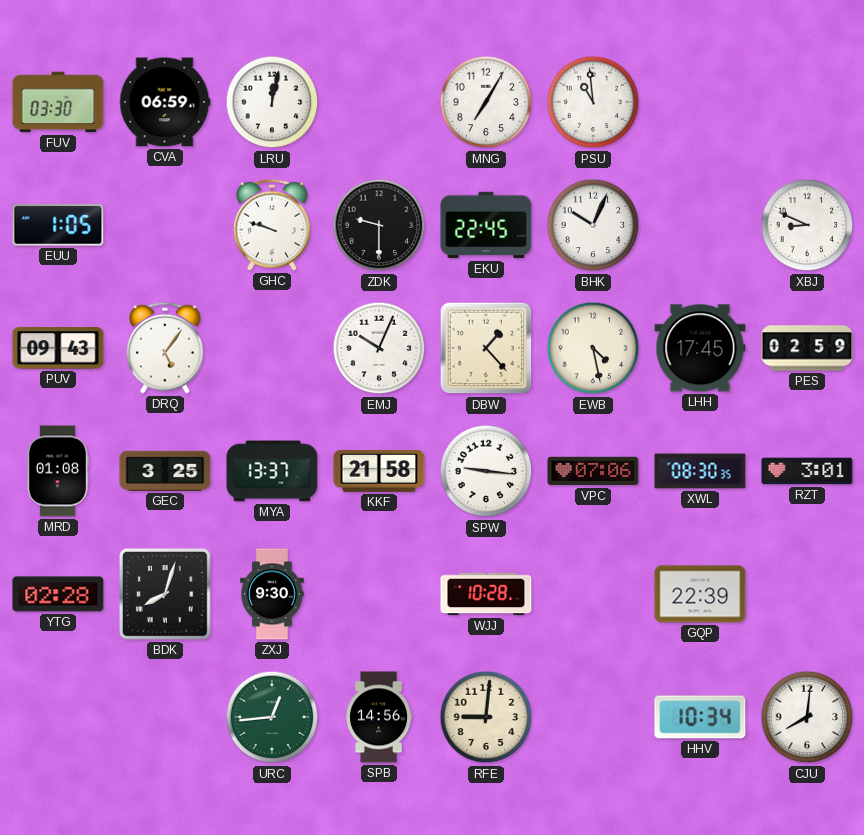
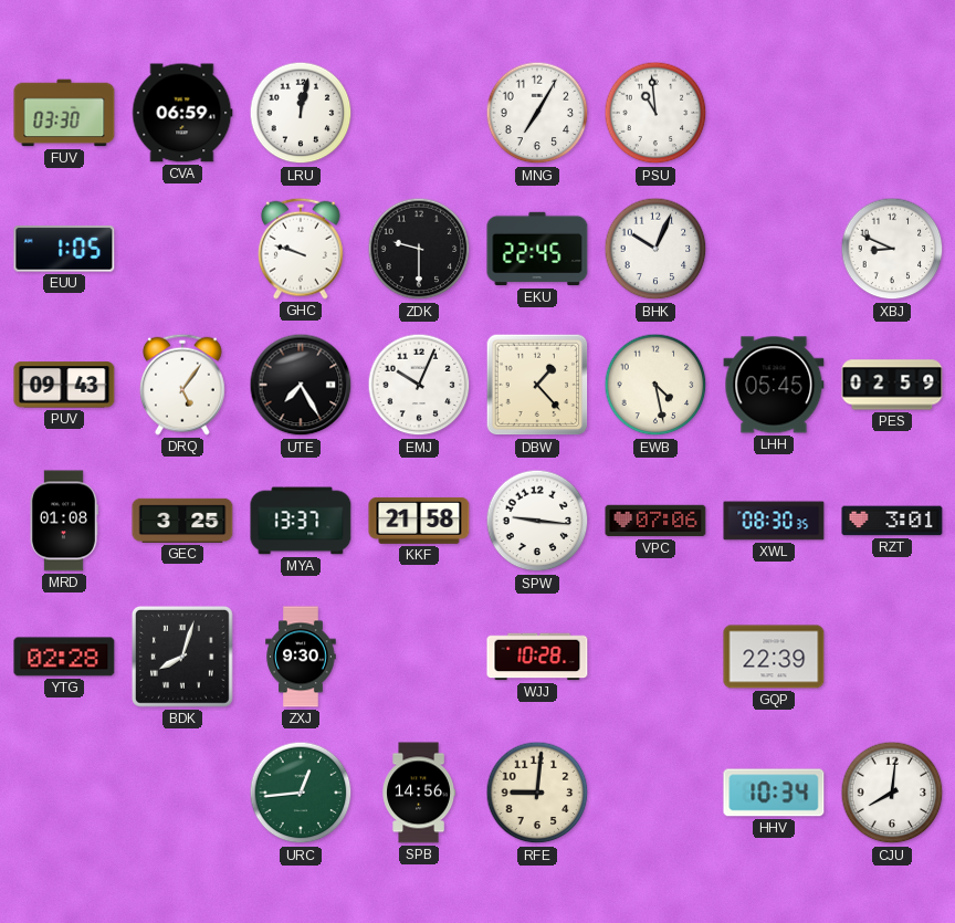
UTE: none -> 7:25 (301, 385)
LHH: 17:45 -> 05:45 (774, 385)
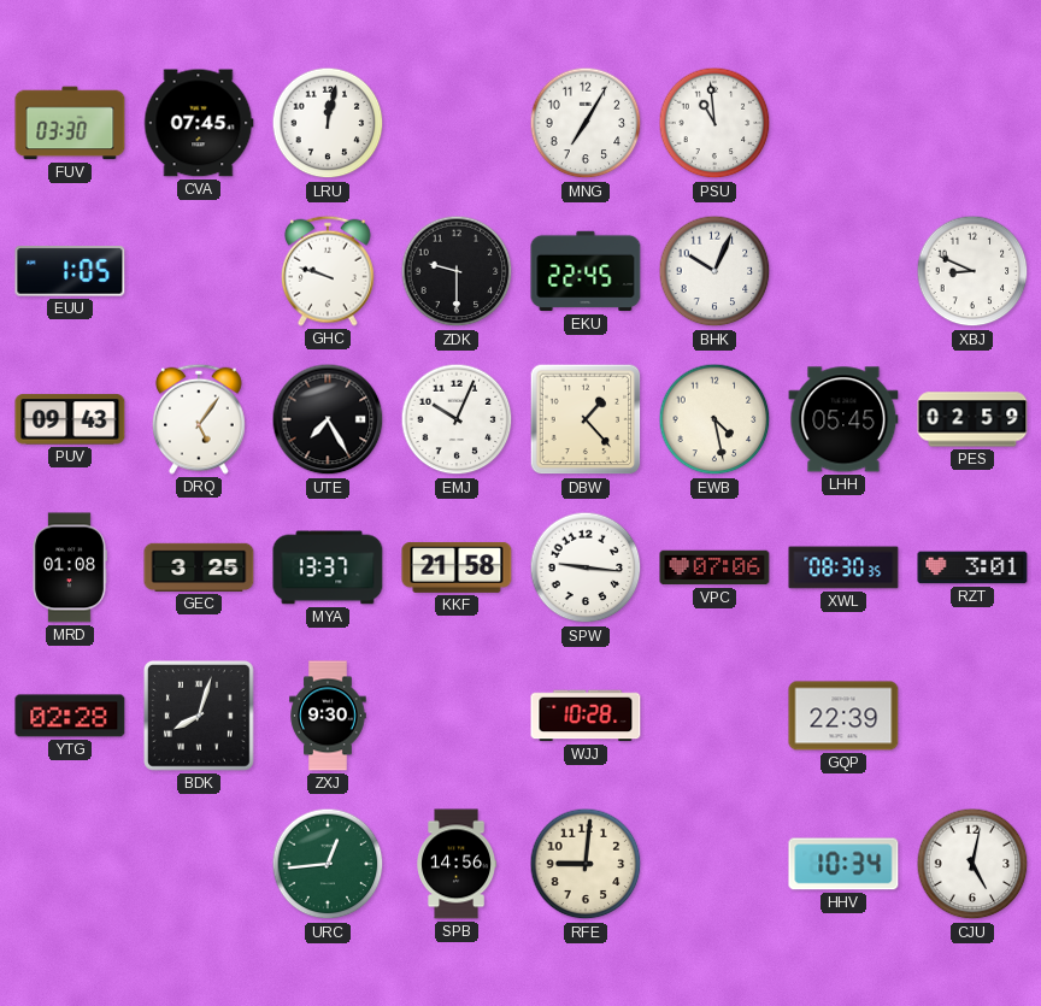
CVA: 06:59 -> 07:45 (199, 123)
CJU: 8:01 -> 5:02 (972, 864)
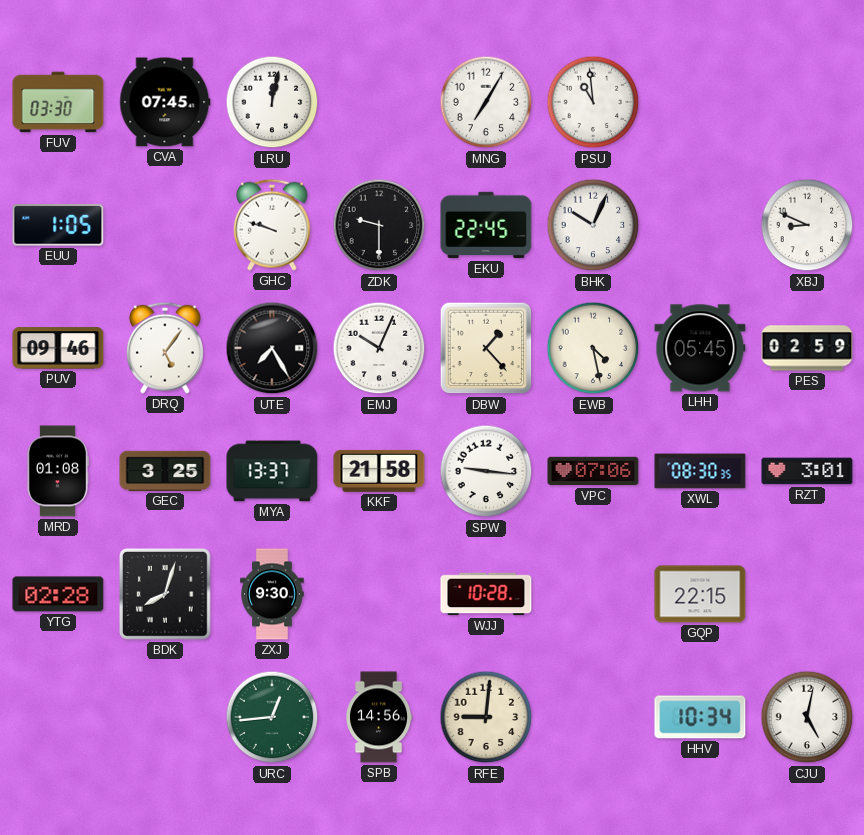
PUV: 09:43 -> 09:46 (58, 348)
GQP: 22:39 -> 22:15 (700, 594)
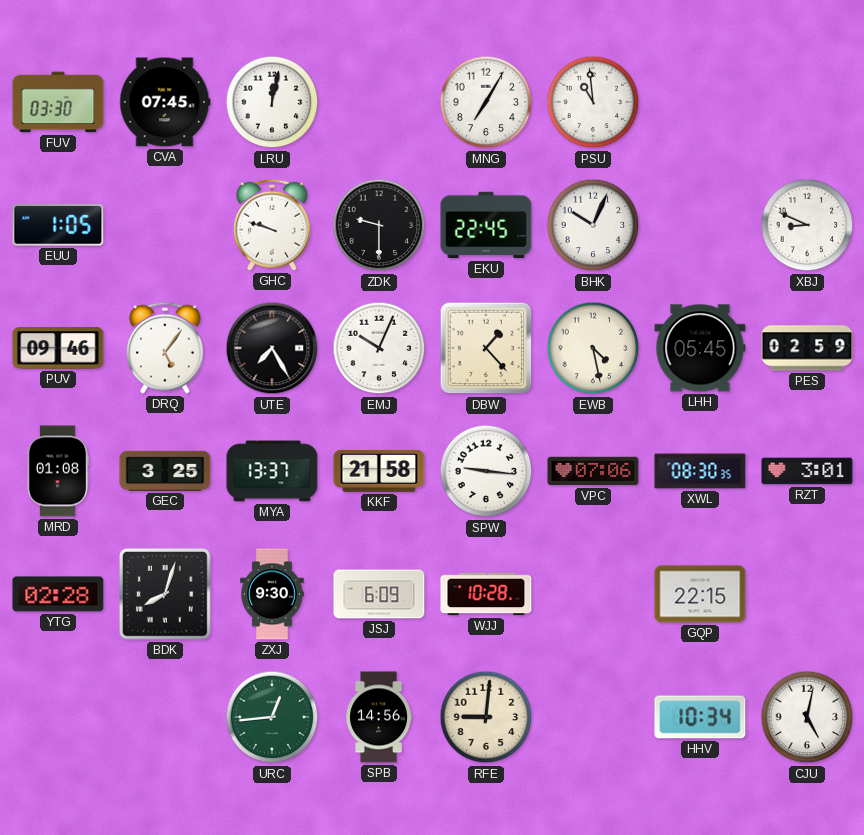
JSJ: none -> 6:09 (379, 594)
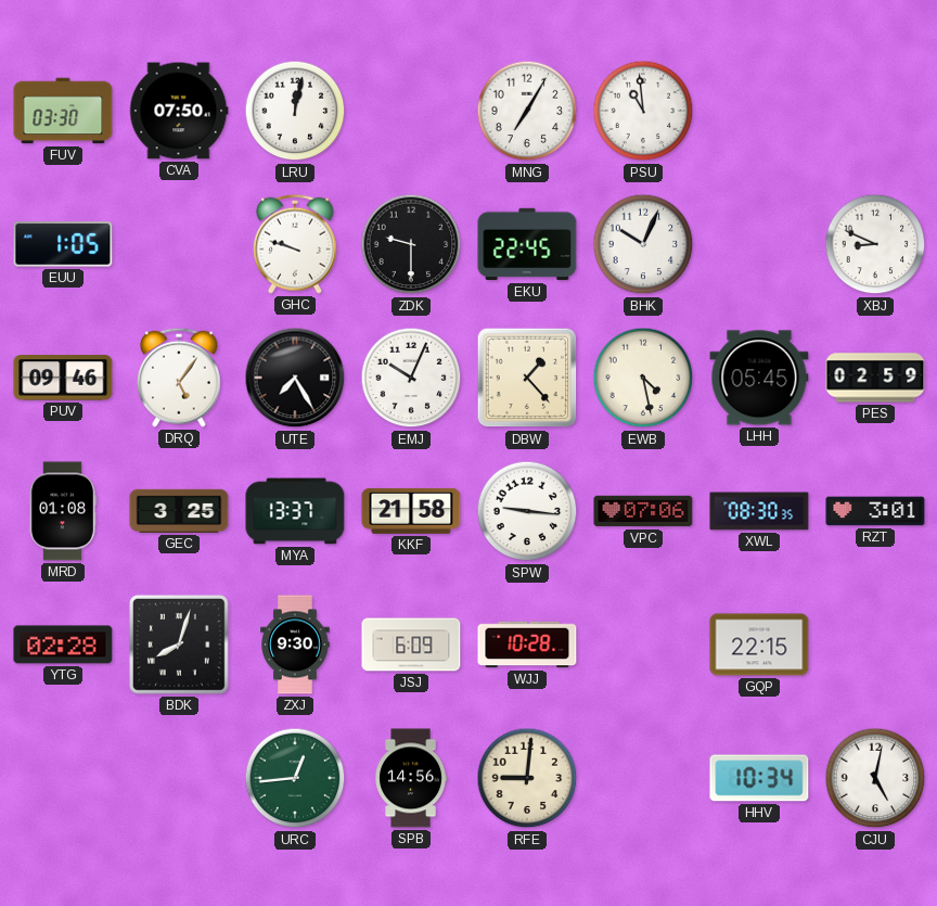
CVA: 07:45 -> 07:50 (179, 111)
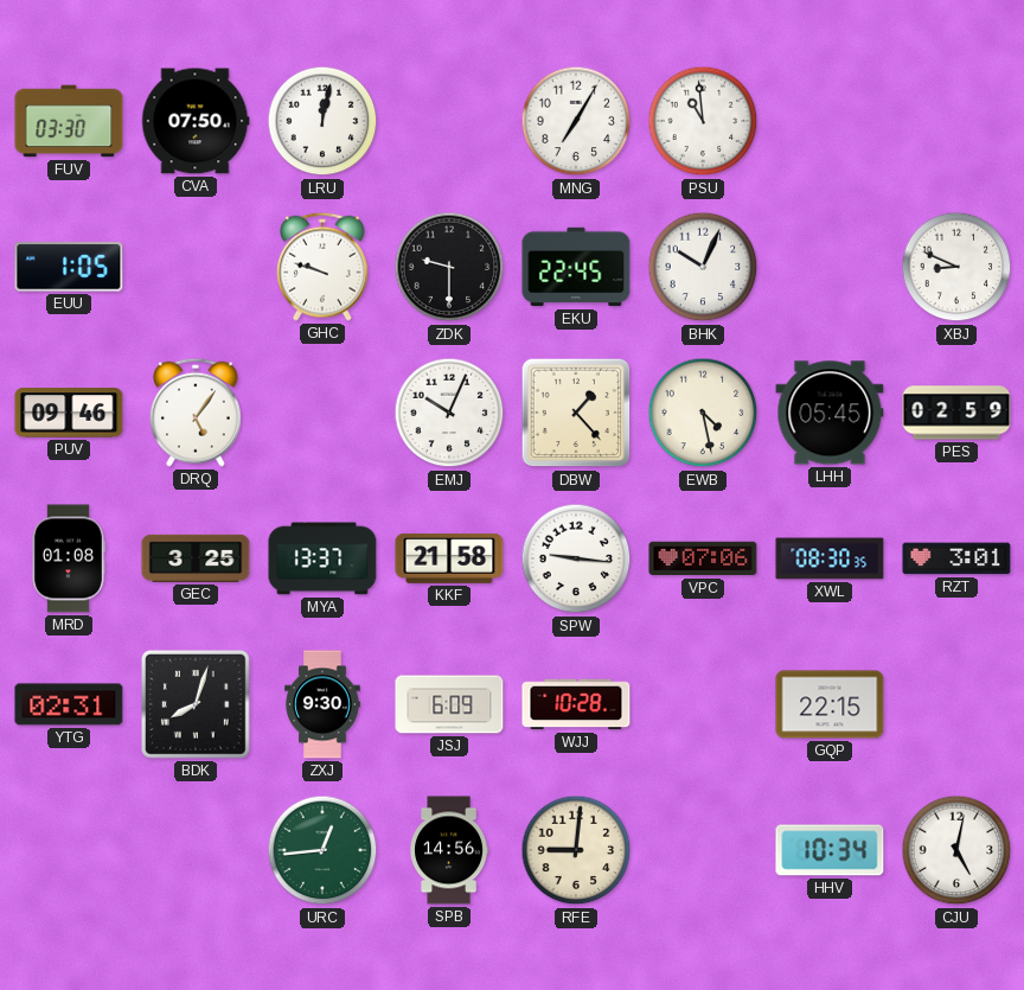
UTE: 7:25 -> none (295, 378)
YTG: 02:28 -> 02:31 (69, 704)
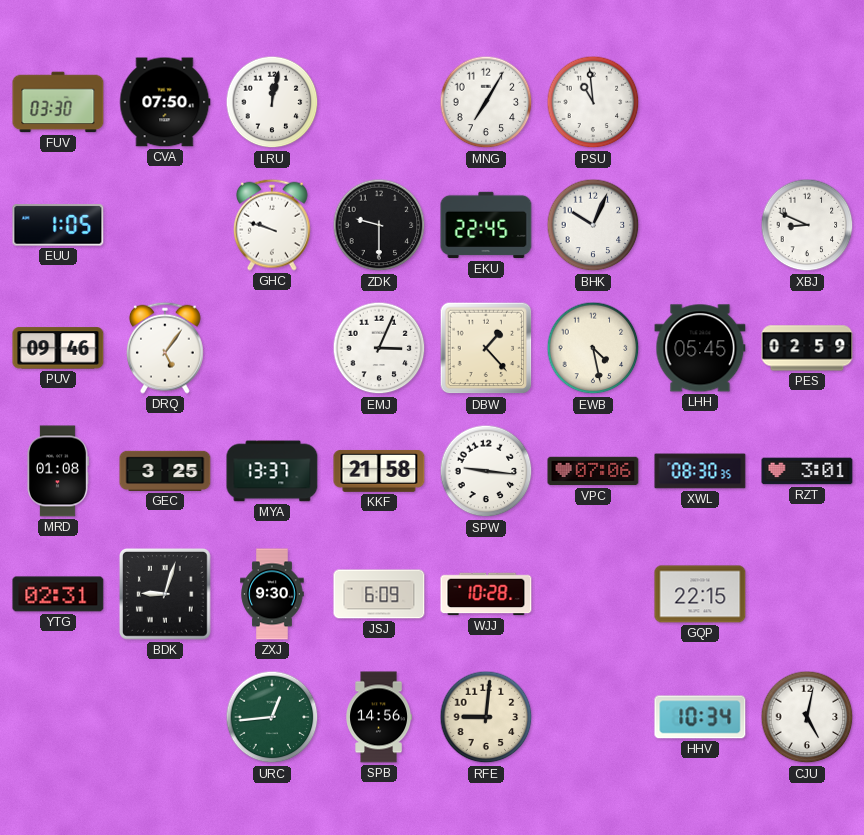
EMJ: 10:04 -> 3:04 (379, 348)
BDK: 8:03 -> 9:03 (165, 594)
